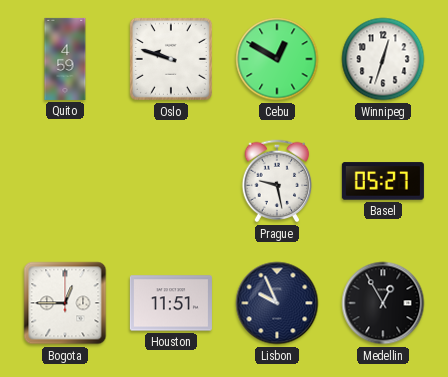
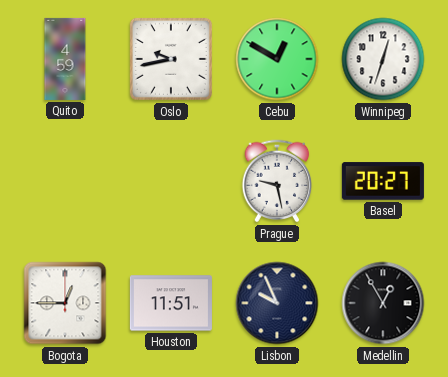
Oslo: 9:48 -> 9:43 (171, 59)
Basel: 05:27 -> 20:27 (383, 181)
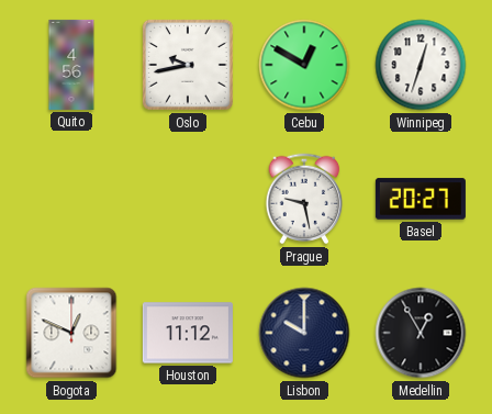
Quito: 4:59 -> 4:56 (71, 65)
Bogota: 12:45 -> 12:49 (71, 333)
Houston: 11:51 -> 11:12 (188, 333)
Lisbon: 9:56 -> 10:00 (304, 333)
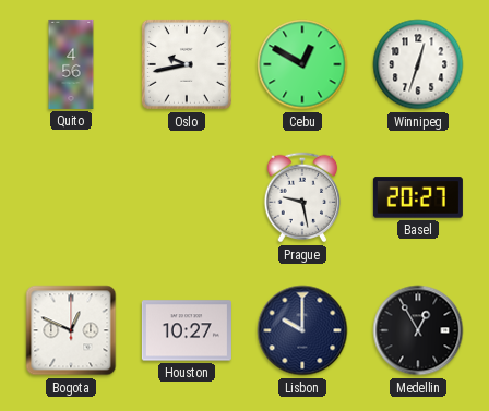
Houston: 11:12 -> 10:27 (187, 330)
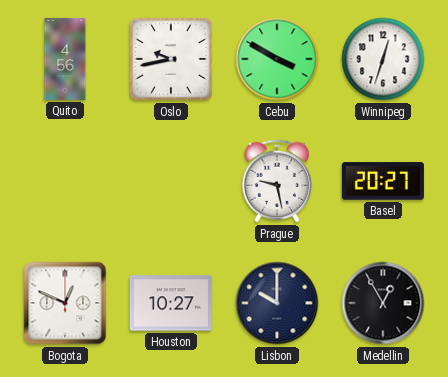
Cebu: 12:50 -> 3:50 (277, 59)
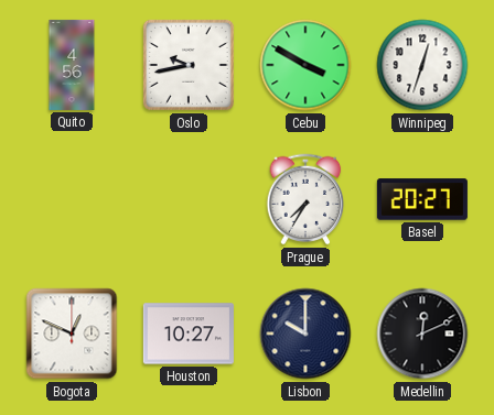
Prague: 9:28 -> 7:35 (305, 199)
Medellin: 12:55 -> 12:11 (422, 334)
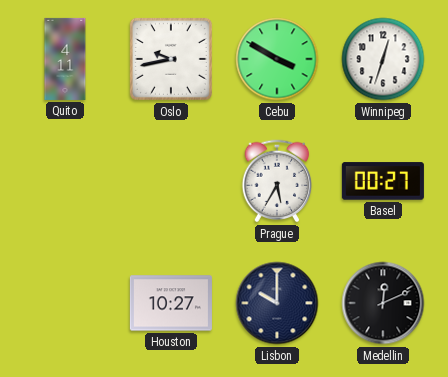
Quito: 4:56 -> 4:11 (65, 59)
Prague: 7:35 -> 5:35 (277, 181)
Basel: 20:27 -> 00:27 (383, 181)
Bogota: 12:49 -> none (72, 334)
